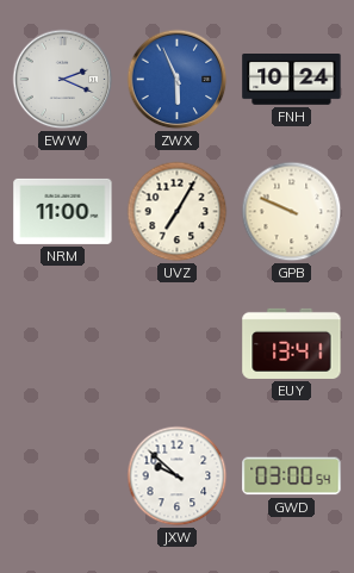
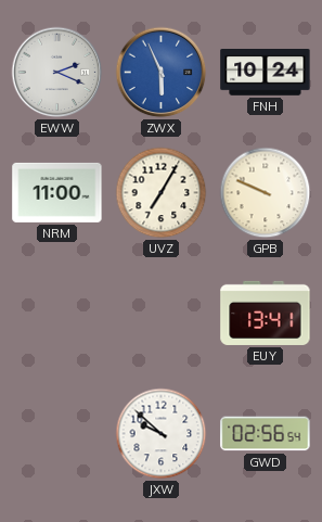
GWD: 03:00 -> 02:56 (266, 434)
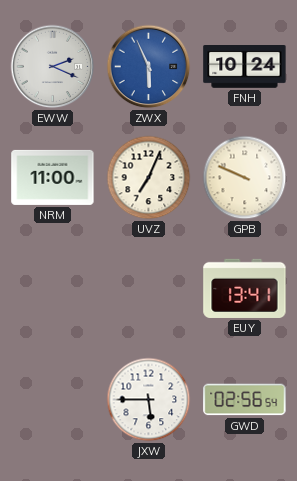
UVZ: 7:05 -> 7:04 (149, 178)
JXW: 9:52 -> 5:45 (149, 400)
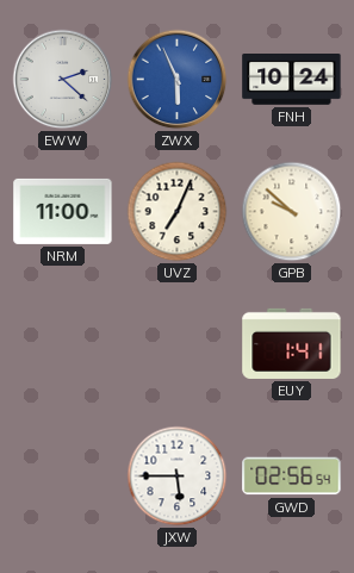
EWW: 2:19 -> 2:22 (63, 80)
GPB: 9:49 -> 9:52 (292, 212)
EUY: 13:41 -> 1:41 (292, 343)
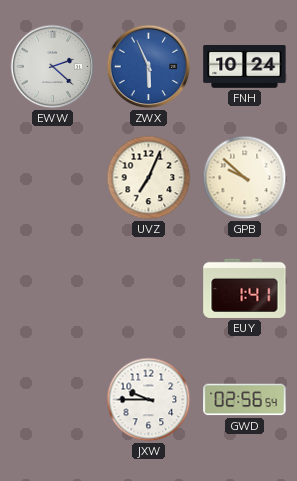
NRM: 11:00 -> none (63, 211)
JXW: 5:45 -> 9:45 (149, 400)
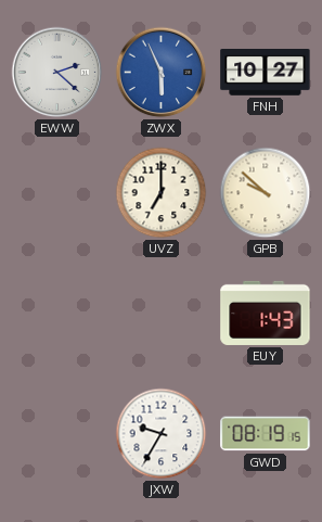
FNH: 10:24 -> 10:27 (266, 73)
UVZ: 7:04 -> 7:00 (162, 193)
EUY: 1:41 -> 1:43 (266, 313)
JXW: 9:45 -> 9:35 (162, 434)
GWD: 02:56 -> 08:19 (266, 434)
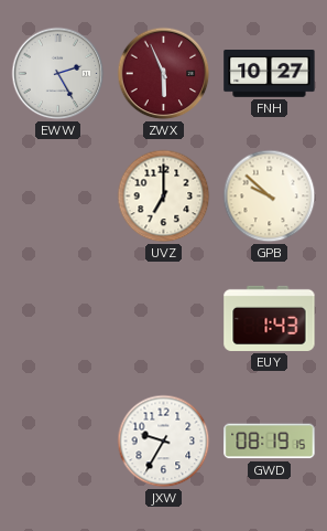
EWW: 2:22 -> 2:25 (58, 74)
ZWX dial: blue -> burgundy (164, 74)
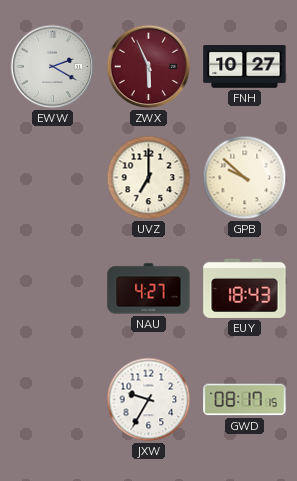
EWW: 2:25 -> 2:20 (53, 67)
NAU: none -> 4:27 (149, 289)
EUY: 1:43 -> 18:43 (245, 288)
GWD: 08:19 -> 08:17 (245, 400)
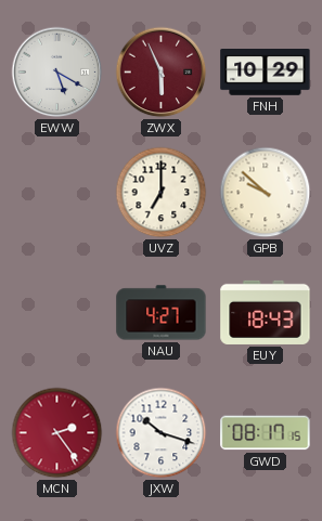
EWW: 2:20 -> 5:20 (57, 73)
FNH: 10:27 -> 10:29 (266, 73)
MCN: none -> 2:24 (57, 433)
JXW: 9:35 -> 10:18 (162, 433)
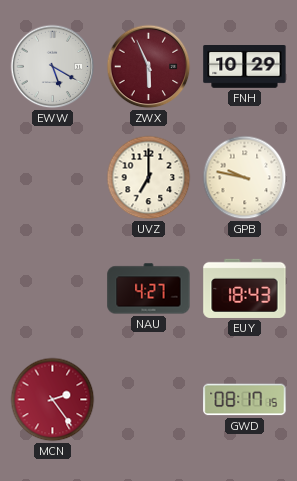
GPB: 9:52 -> 9:47 (245, 178)
JXW: 10:18 -> none (162, 433)
